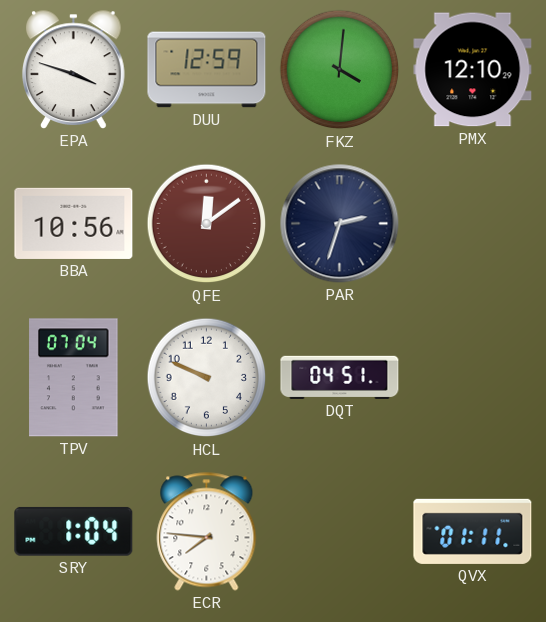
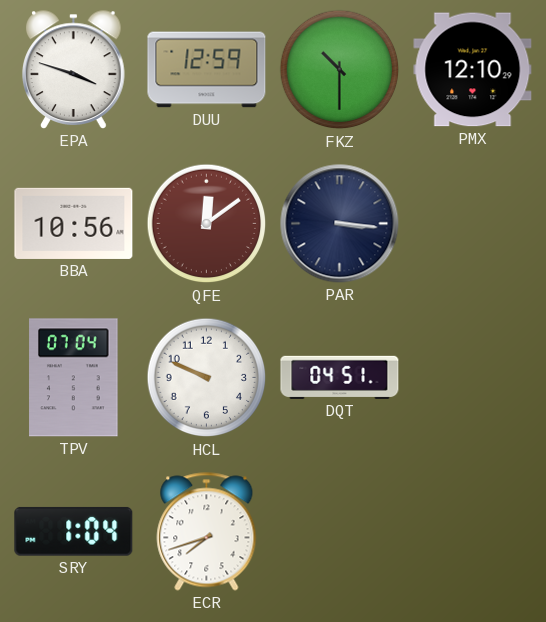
FKZ: 4:01 -> 10:30 (340, 70)
PAR: 2:33 -> 3:16 (340, 224)
ECR: 7:46 -> 7:42 (207, 532)
QVX: 01:11 -> none (473, 531)
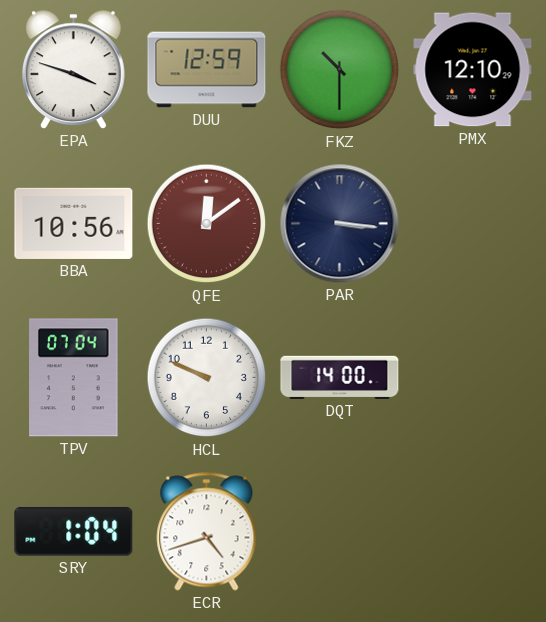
DQT: 04:51 -> 14:00 (340, 377)
ECR: 7:42 -> 4:42 (207, 532)
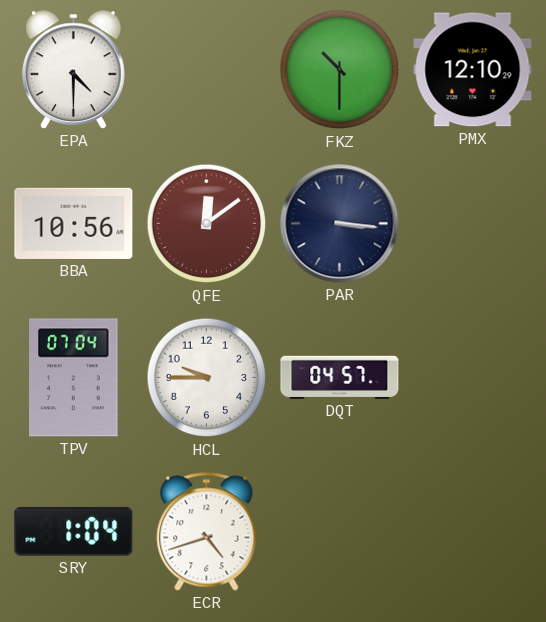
EPA: 3:48 -> 4:30 (74, 70)
DUU: 12:59 -> none (207, 70)
HCL: 9:49 -> 9:45 (207, 378)
DQT: 14:00 -> 04:57 (340, 377)
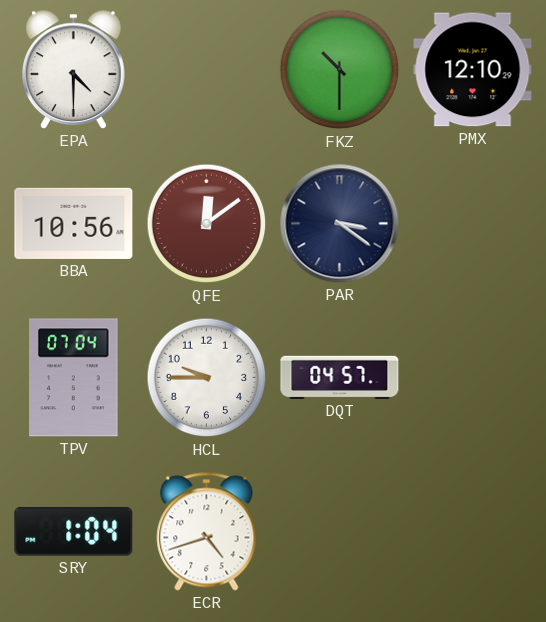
PAR: 3:16 -> 3:21 (340, 224)
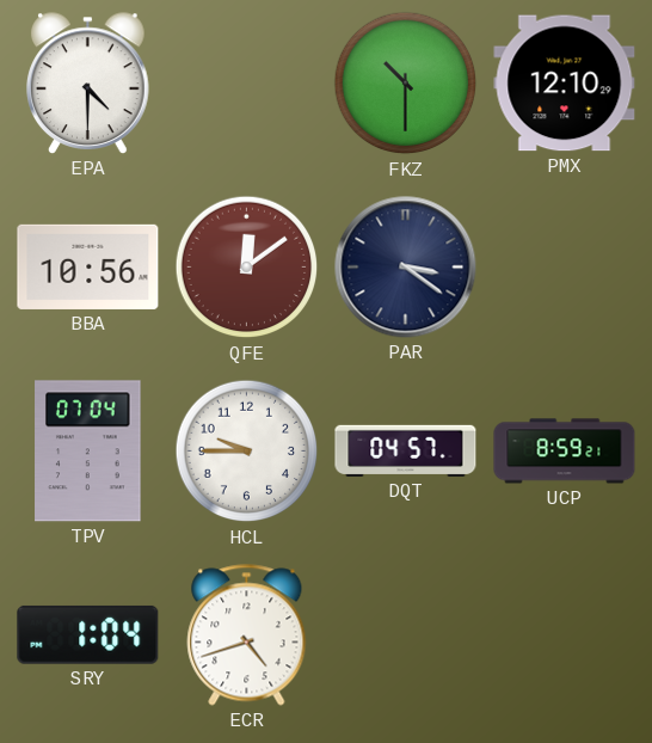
UCP: none -> 8:59 (565, 452)
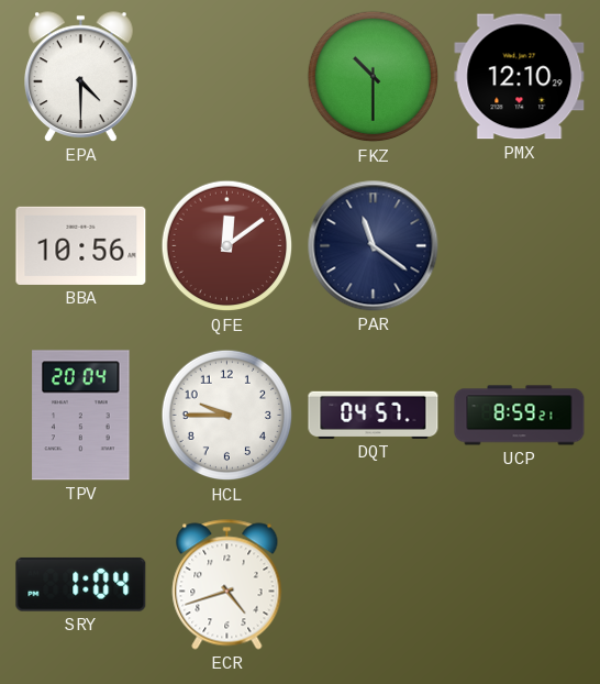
PAR: 3:21 -> 11:21 (374, 246)
TPV: 07:04 -> 20:04 (81, 416)
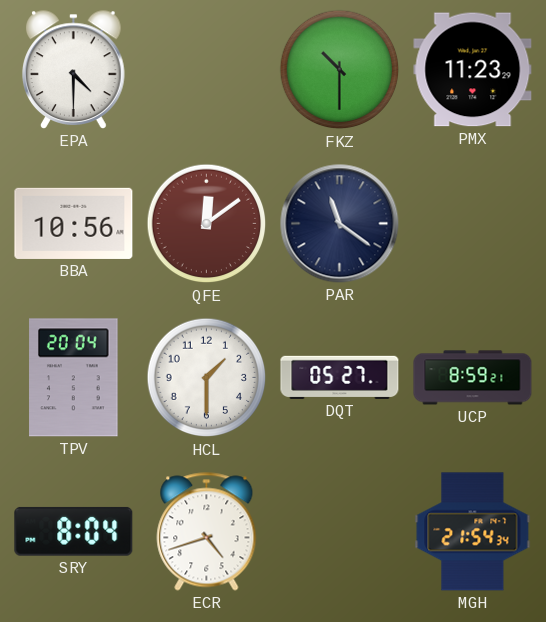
PMX: 12:10 -> 11:23 (473, 70)
HCL: 9:45 -> 1:30 (207, 378)
DQT: 04:57 -> 05:27 (340, 377)
SRY: 1:04 -> 8:04 (74, 531)
MGH: none -> 21:54 (473, 532)
